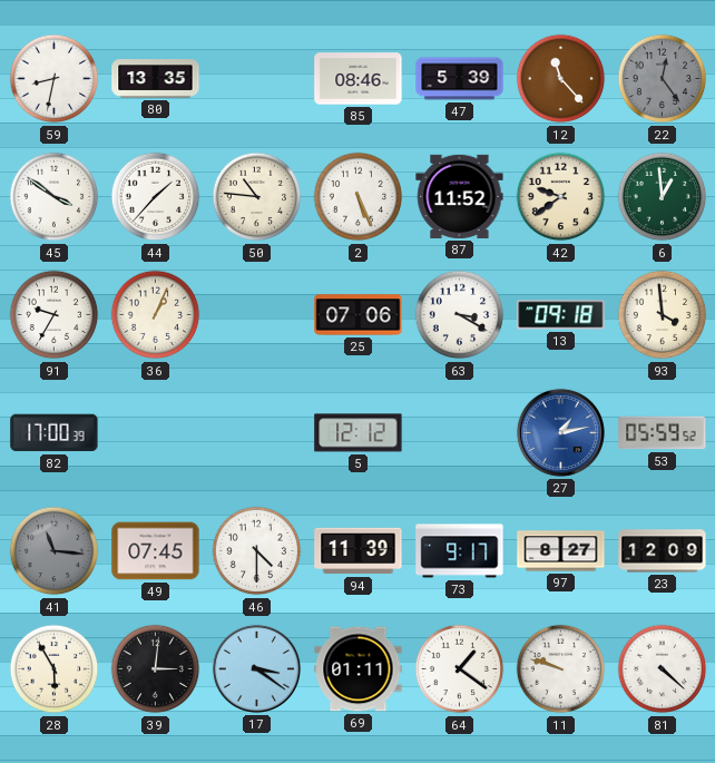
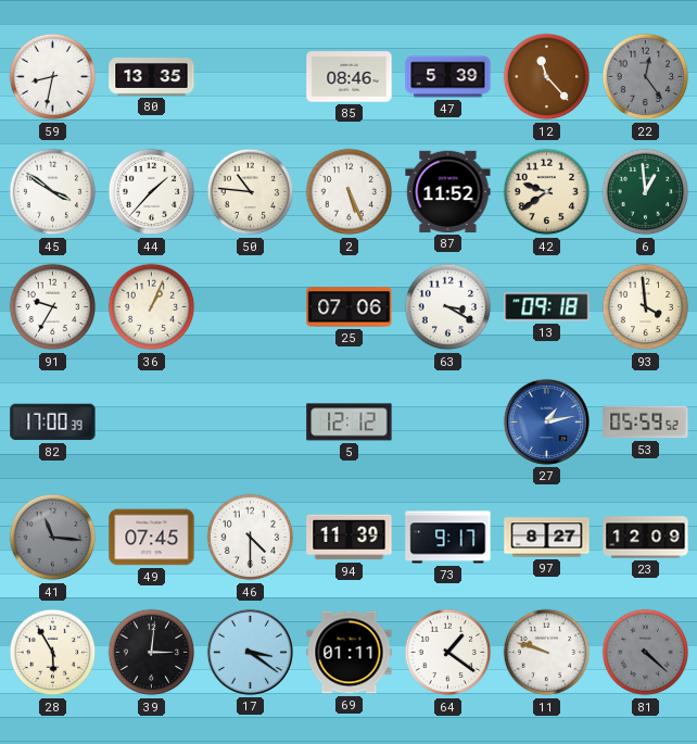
81 dial: white -> grey (646, 653)
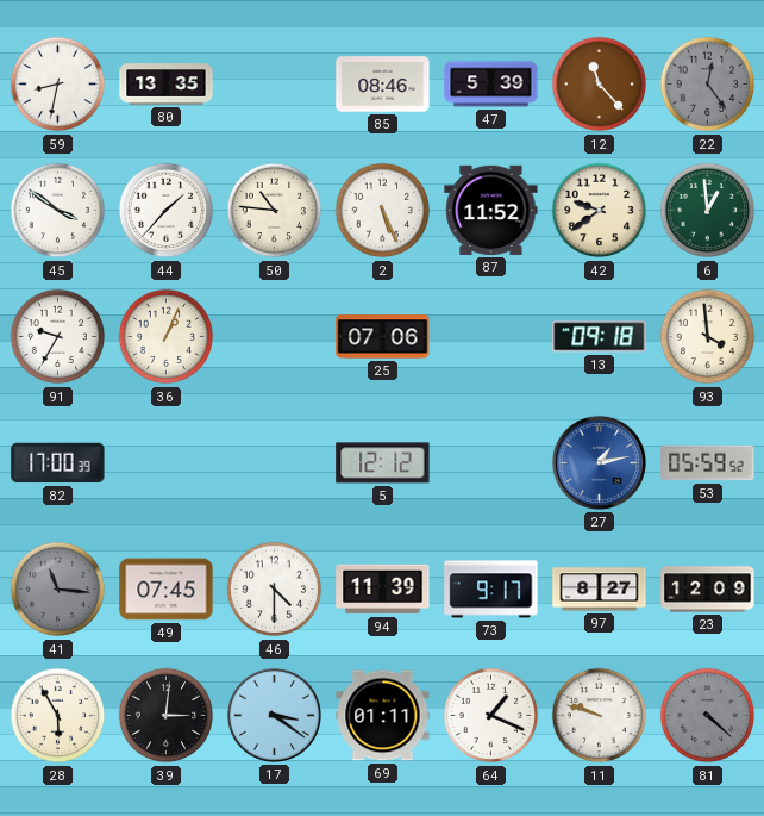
63: 3:20 -> none (448, 307)
64: 1:21 -> 1:19 (491, 716)
